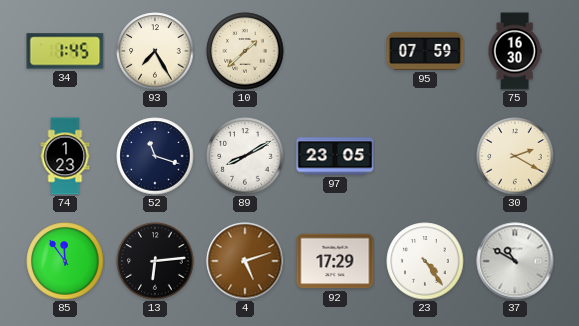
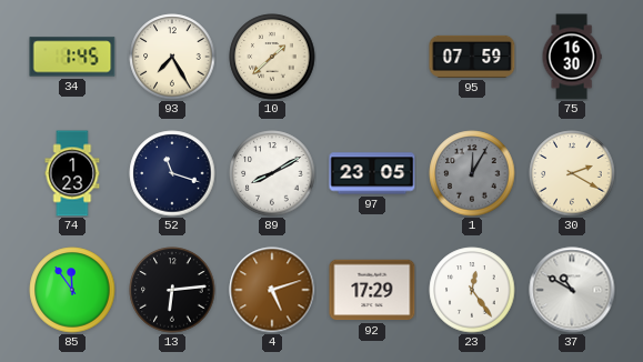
1: none -> 12:05 (472, 173)
23: 4:24 -> 12:24 (472, 290)
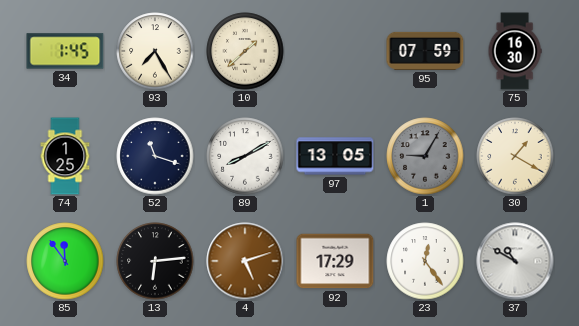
74: 1:23 -> 1:25 (65, 156)
97: 23:05 -> 13:05 (335, 156)
1: 12:05 -> 9:05 (425, 156)
30: 2:20 -> 1:20 (515, 156)
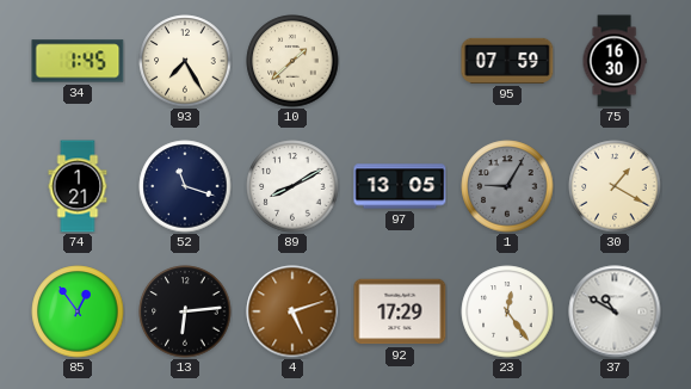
74: 1:25 -> 1:21 (78, 186)
85: 11:54 -> 12:54 (78, 311)
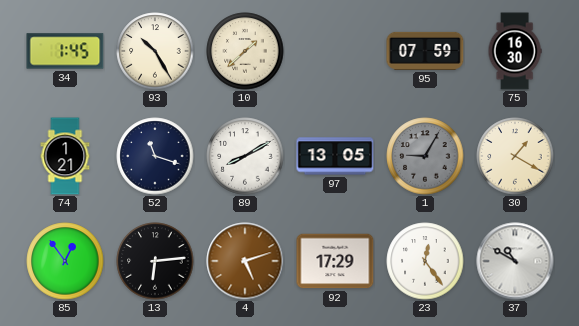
93: 7:25 -> 10:25 (155, 51)
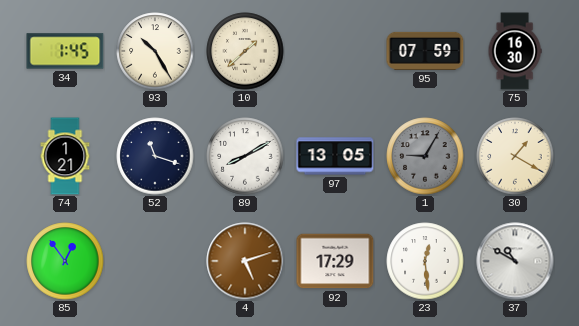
13: 6:14 -> none (155, 261)
23: 12:24 -> 12:29 (425, 261)
